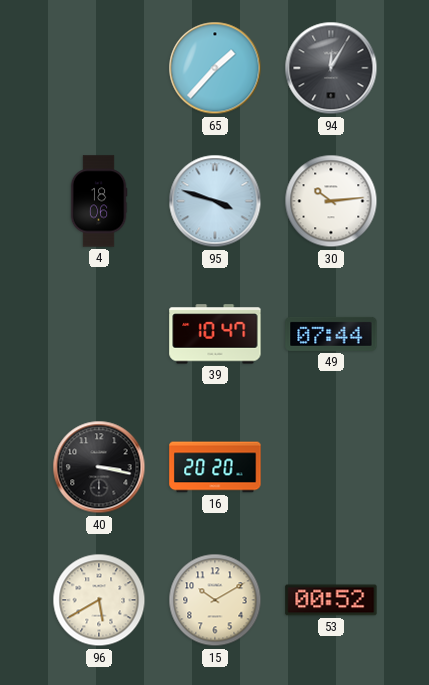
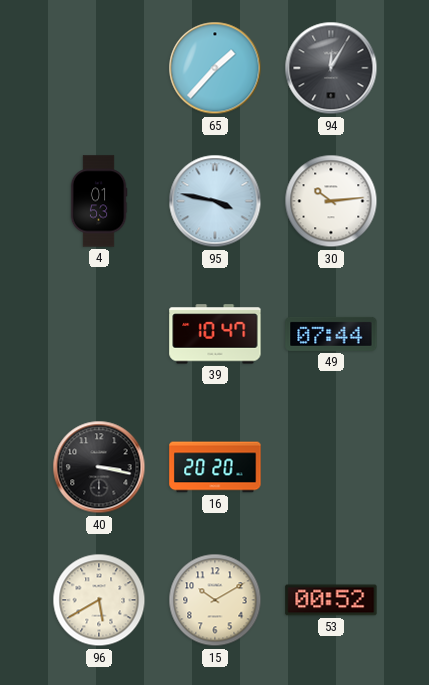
4: 18:06 -> 01:53 (99, 201)
95: 3:48 -> 3:47 (215, 201)
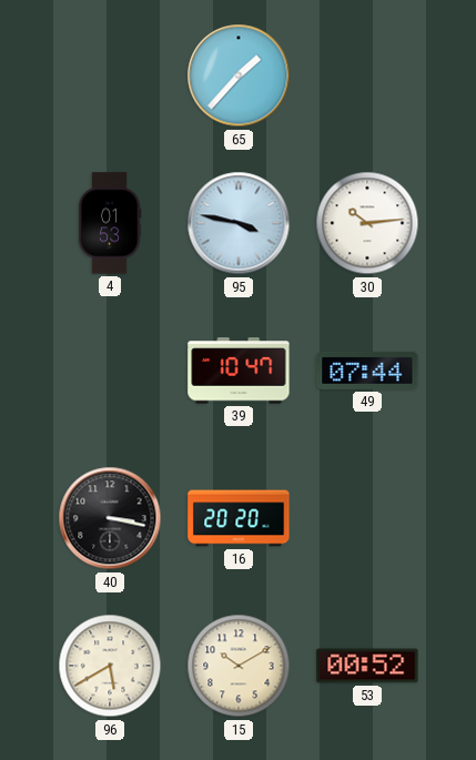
94: 12:05 -> none (331, 68)
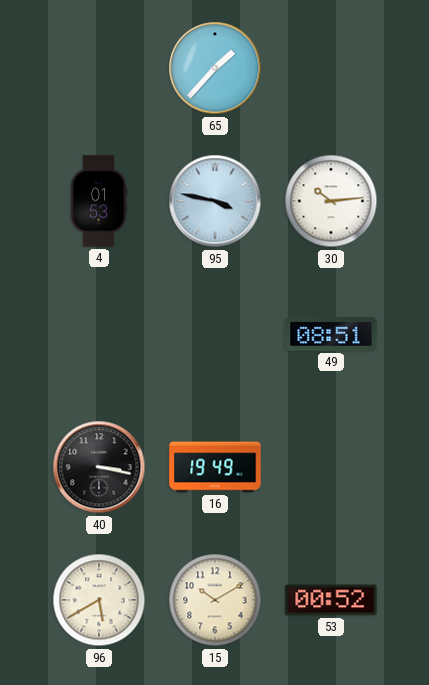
39: 10:47 -> none (239, 371)
49: 07:44 -> 08:51 (331, 334)
16: 20:20 -> 19:49 (215, 467)
